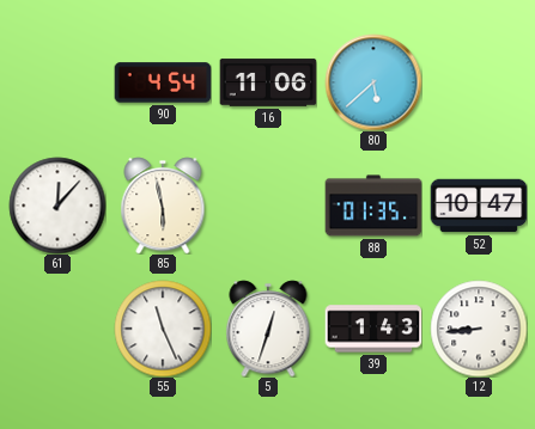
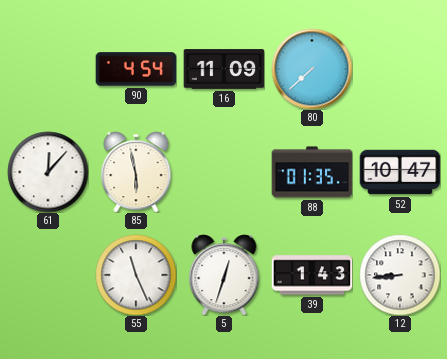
16: 11:06 -> 11:09 (224, 69)
80: 5:38 -> 7:38 (312, 69)
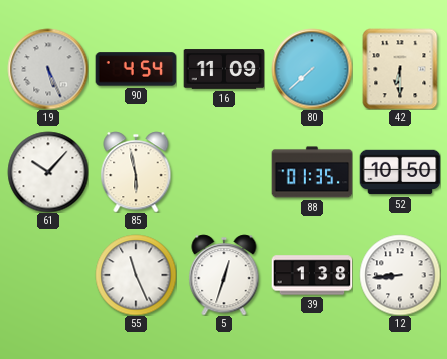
19: none -> 5:26 (48, 69)
42: none -> 6:30 (400, 69)
61: 12:07 -> 10:07 (48, 172)
52: 10:47 -> 10:50 (400, 172)
39: 1:43 -> 1:38 (312, 275)
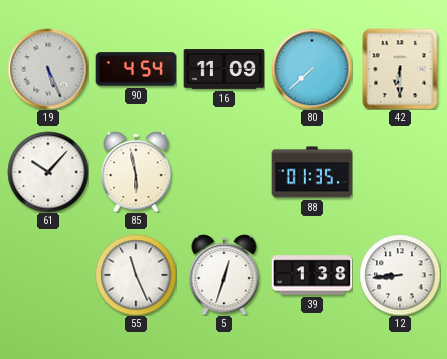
52: 10:50 -> none (400, 172)
